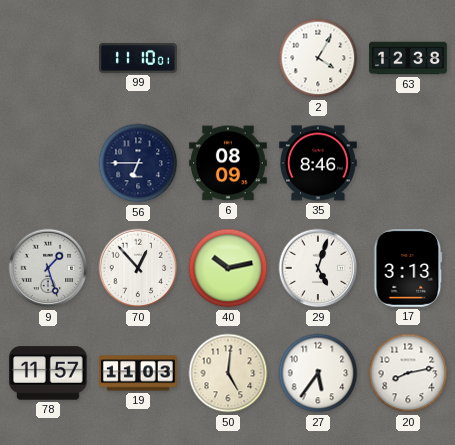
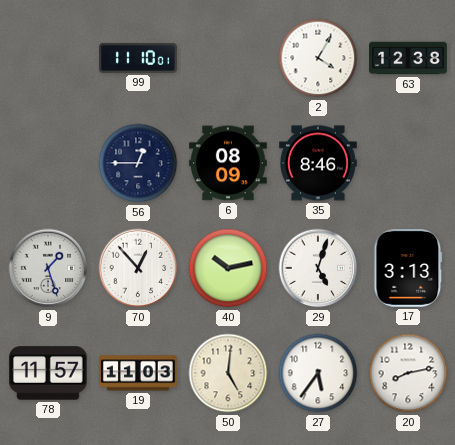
56: 6:45 -> 12:45 (138, 163)
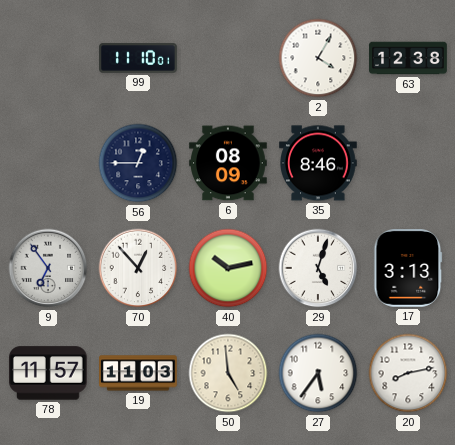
9: 1:27 -> 6:54 (48, 268)
50: 5:01 -> 4:59 (228, 373)
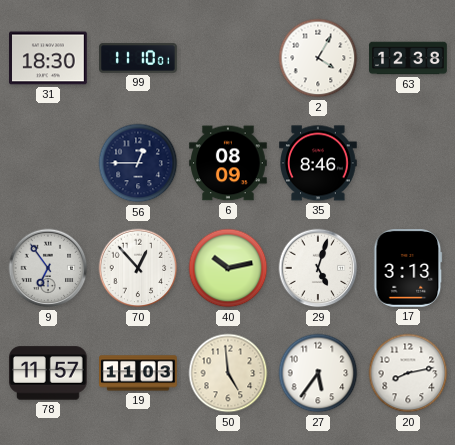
31: none -> 18:30 (49, 58)
